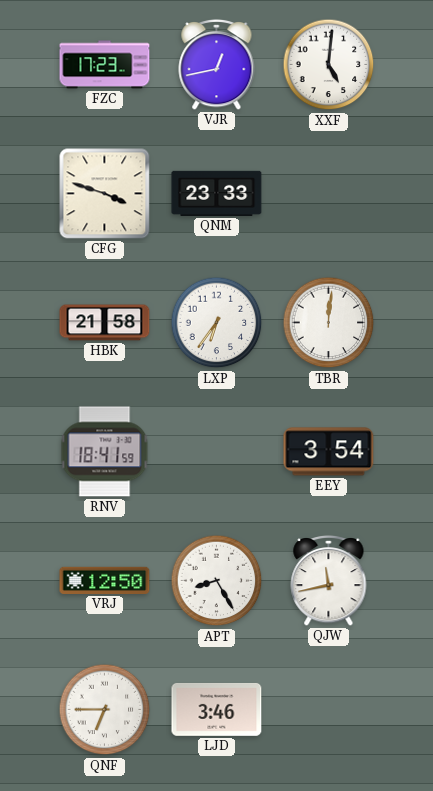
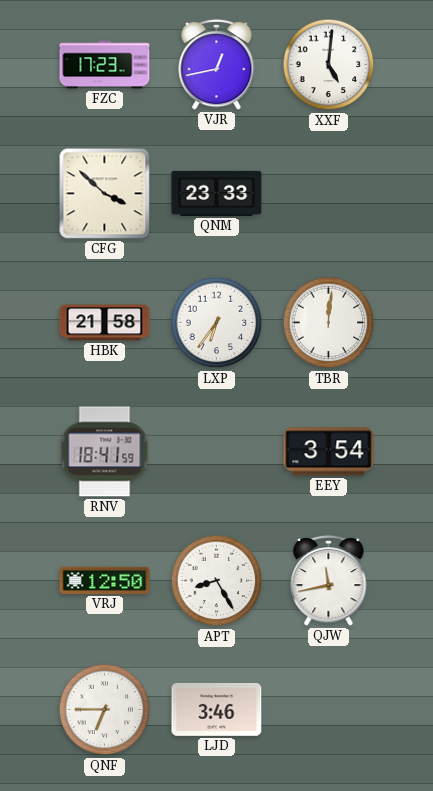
CFG: 3:48 -> 3:52 (105, 194)
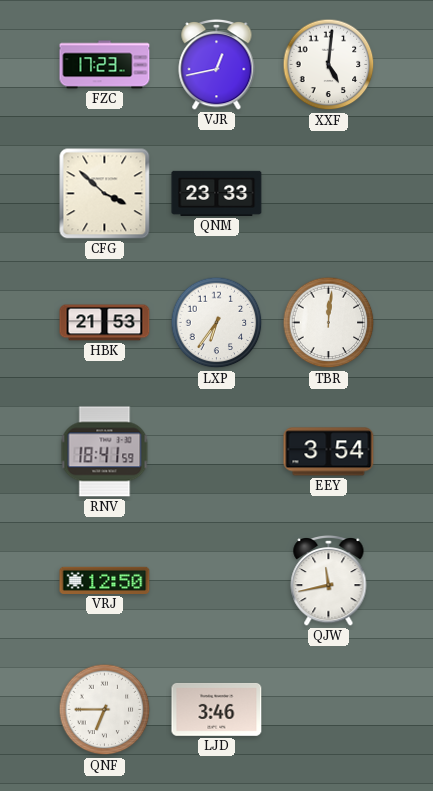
HBK: 21:58 -> 21:53 (105, 323)
APT: 8:25 -> none (217, 581)
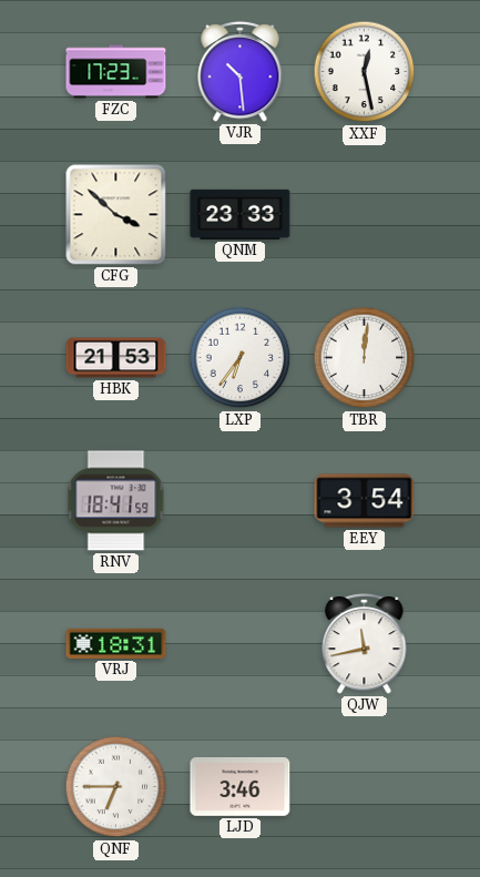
VJR: 12:43 -> 10:29 (241, 71)
XXF: 5:01 -> 12:28 (365, 72)
VRJ: 12:50 -> 18:31 (116, 643)
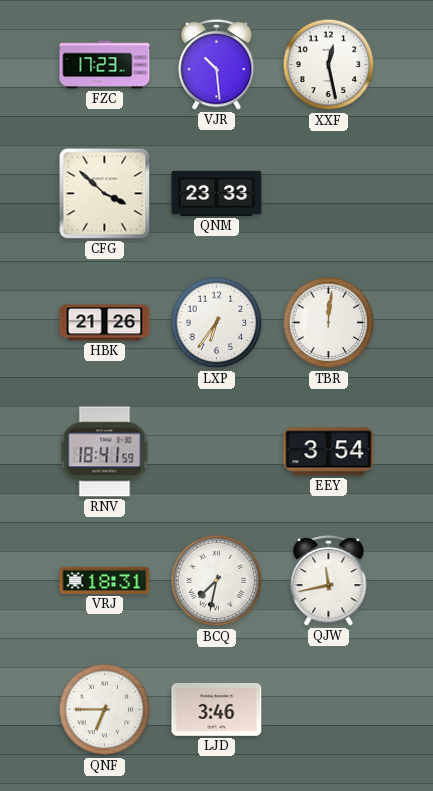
HBK: 21:53 -> 21:26 (105, 323)
BCQ: none -> 7:32 (217, 581)
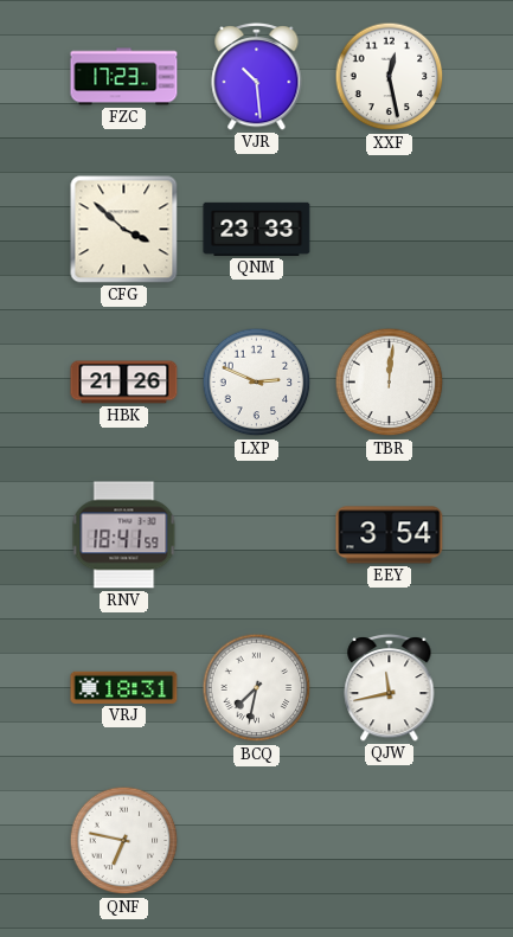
LXP: 6:36 -> 2:49 (257, 383)
QNF: 6:45 -> 6:47 (124, 841)
LJD: 3:46 -> none (217, 709)
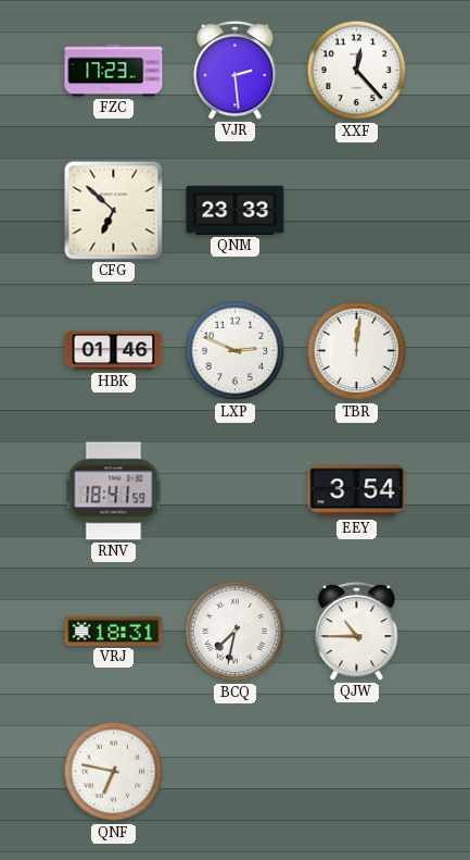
VJR: 10:29 -> 2:29 (236, 70)
XXF: 12:28 -> 12:23 (357, 71)
CFG: 3:52 -> 6:52 (114, 211)
HBK: 21:26 -> 01:46 (114, 351)
QJW: 11:43 -> 10:45 (357, 631)
